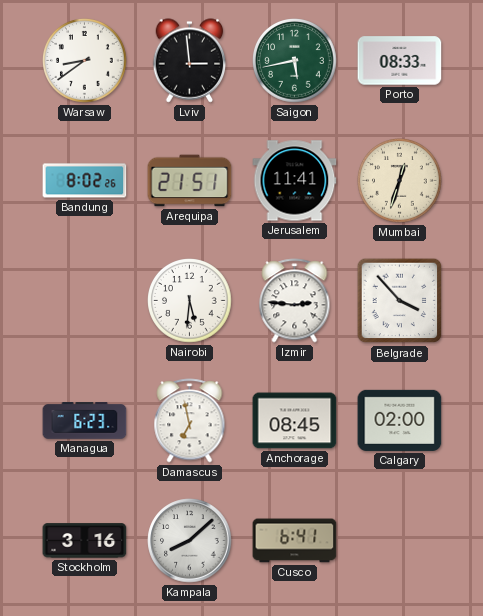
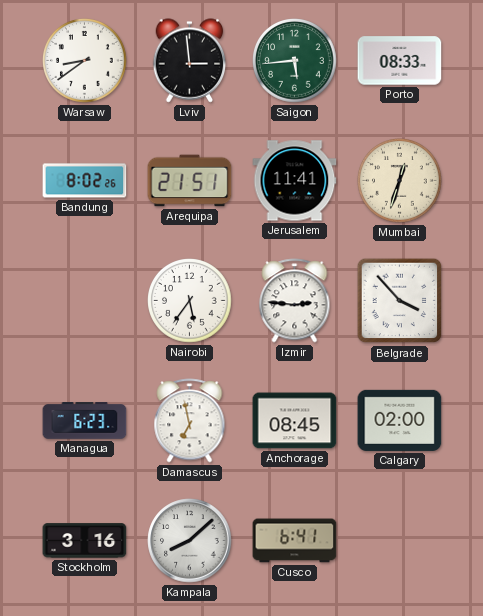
Saigon: 5:43 -> 5:44 (295, 61)
Nairobi: 5:31 -> 5:36 (190, 301)
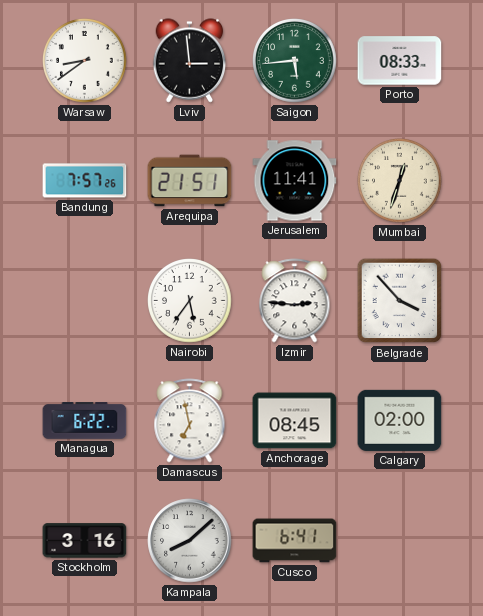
Bandung: 8:02 -> 7:57 (85, 181)
Managua: 6:23 -> 6:22 (85, 421)
